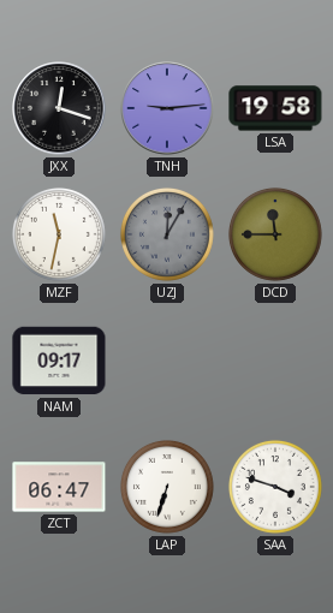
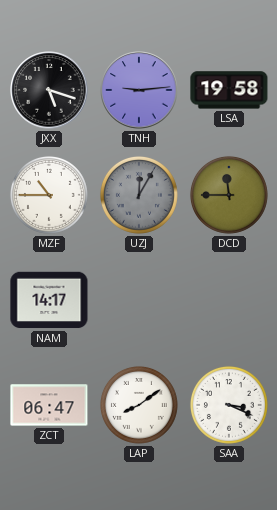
JXX: 12:18 -> 5:18 (49, 90)
MZF: 11:32 -> 10:45 (49, 195)
NAM: 09:17 -> 14:17 (49, 300)
LAP: 6:33 -> 8:09 (139, 405)
SAA: 3:48 -> 3:19 (229, 405)
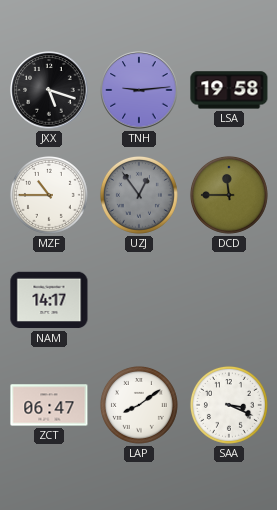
UZJ: 12:05 -> 12:54 (139, 195)
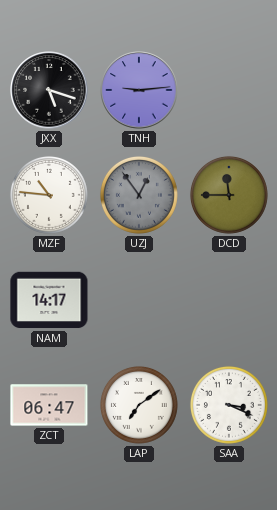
LSA: 19:58 -> none (229, 90)
MZF: 10:45 -> 10:46 (49, 195)
LAP: 8:09 -> 7:09 (139, 405)
